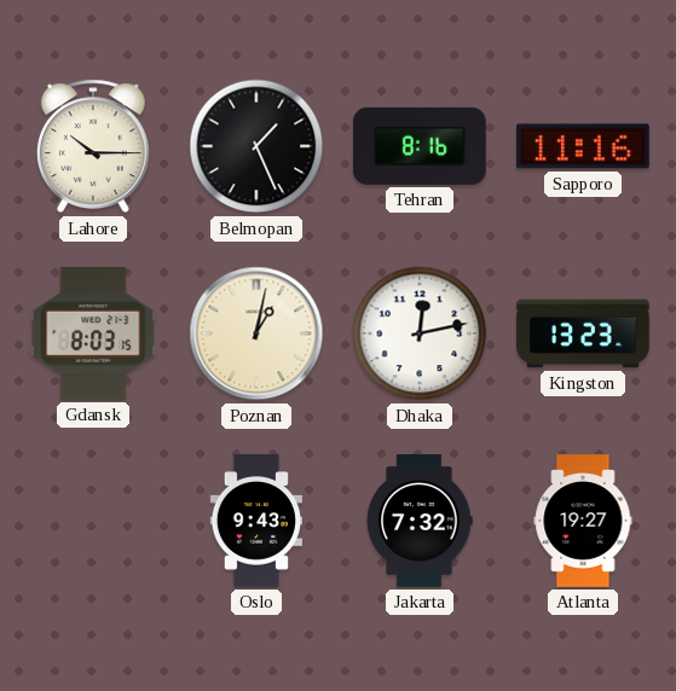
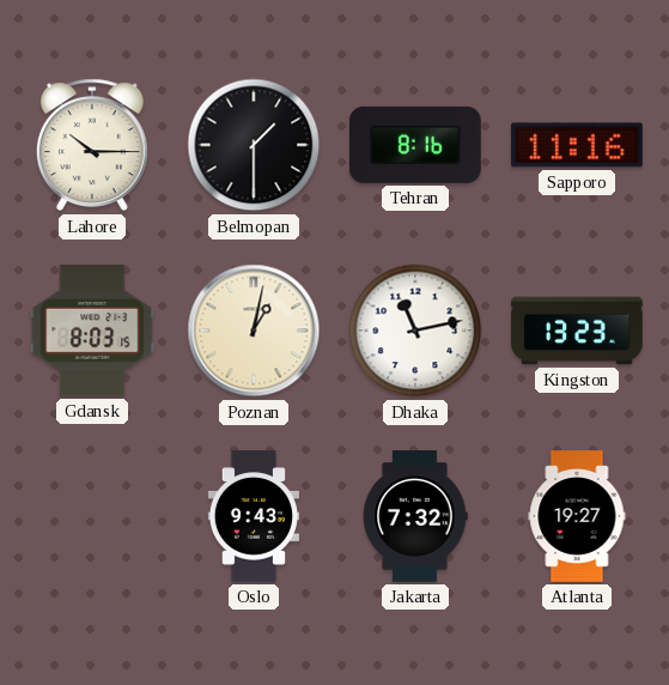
Belmopan: 1:26 -> 1:30 (254, 145)
Dhaka: 12:13 -> 11:13 (415, 331)
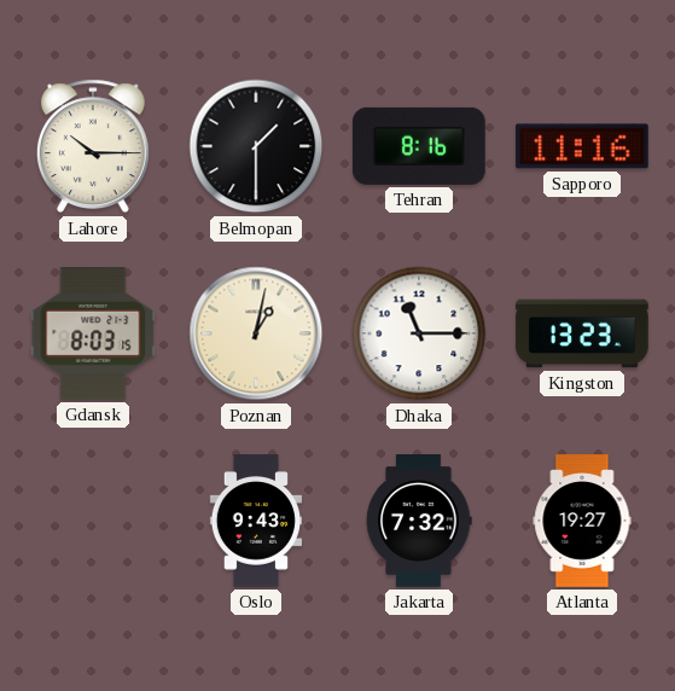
Dhaka: 11:13 -> 11:15 (419, 333)
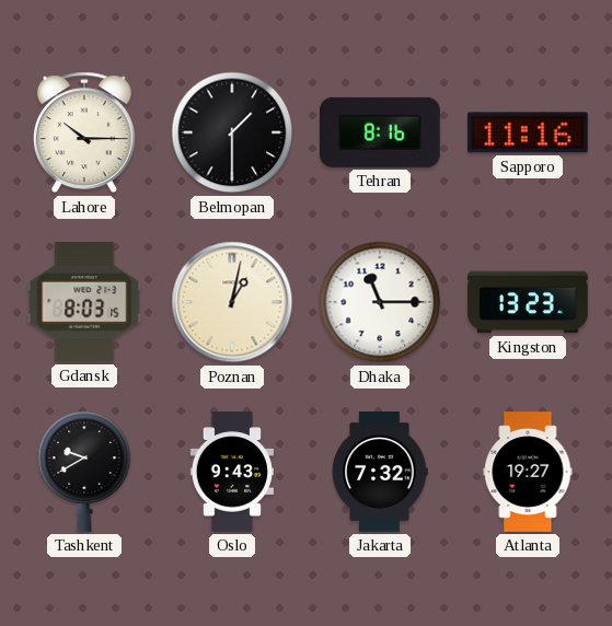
Tashkent: none -> 9:40 (84, 472)
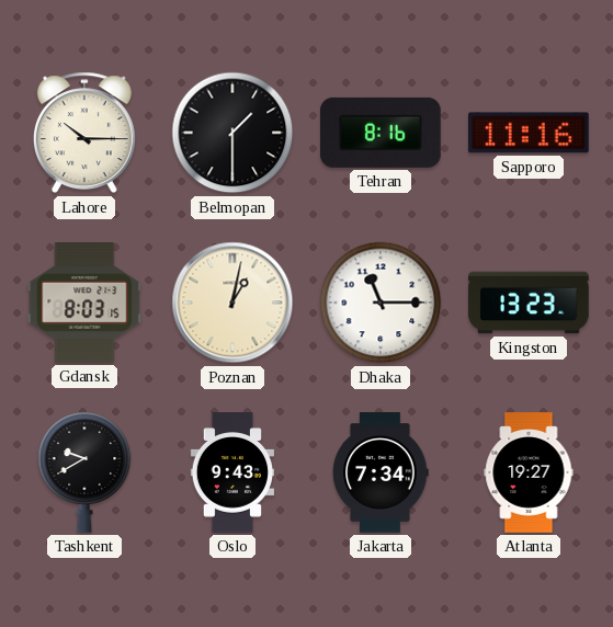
Jakarta: 7:32 -> 7:34 (381, 472)
